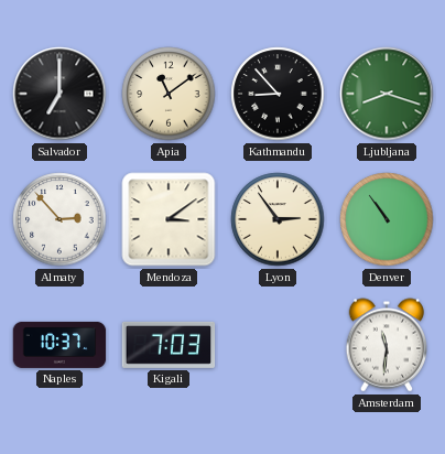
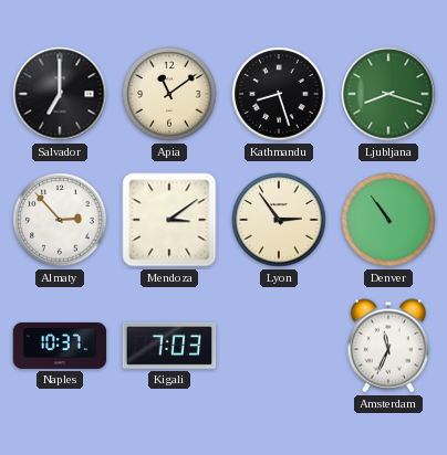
Kathmandu: 8:53 -> 8:27 (279, 94)
Amsterdam: 11:31 -> 11:34 (388, 346)
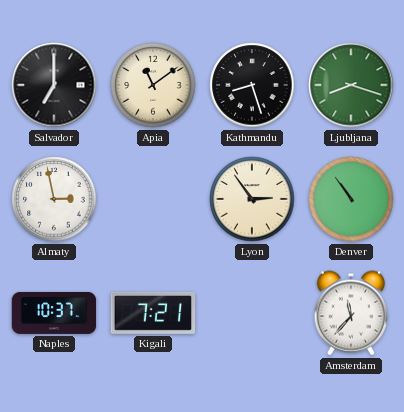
Almaty: 2:53 -> 2:58 (54, 199)
Mendoza: 3:09 -> none (169, 220)
Kigali: 7:03 -> 7:21 (153, 313)
Amsterdam: 11:34 -> 11:37 (351, 313)
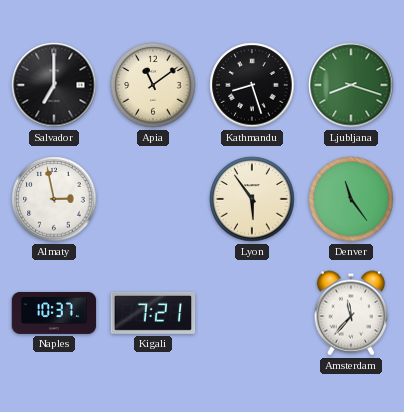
Lyon: 2:54 -> 5:54 (252, 199)
Denver: 10:54 -> 11:24 (351, 199)
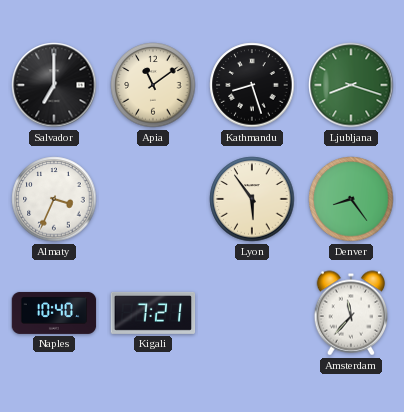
Almaty: 2:58 -> 3:34 (54, 199)
Denver: 11:24 -> 8:24 (351, 199)
Naples: 10:37 -> 10:40 (54, 313)
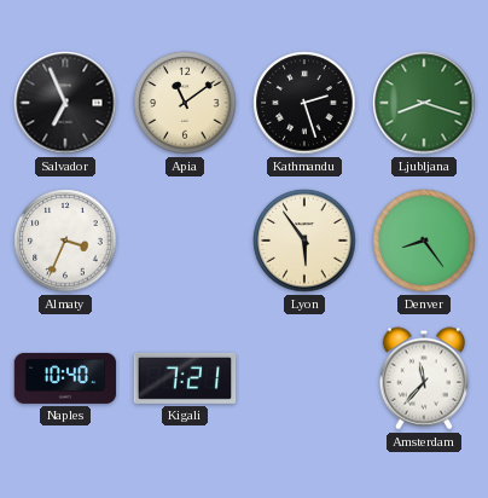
Salvador: 7:00 -> 6:56 (65, 103)
Kathmandu: 8:27 -> 2:27 (304, 103)
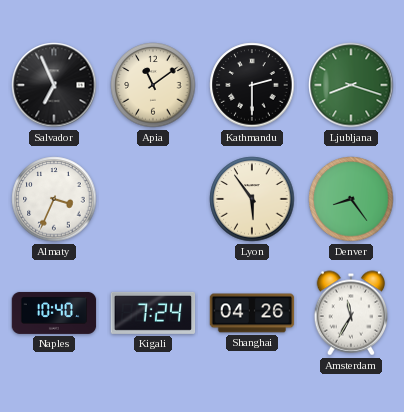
Kathmandu: 2:27 -> 2:30 (252, 85)
Kigali: 7:21 -> 7:24 (153, 313)
Shanghai: none -> 04:26 (252, 313)
Amsterdam: 11:37 -> 11:35 (351, 313)
